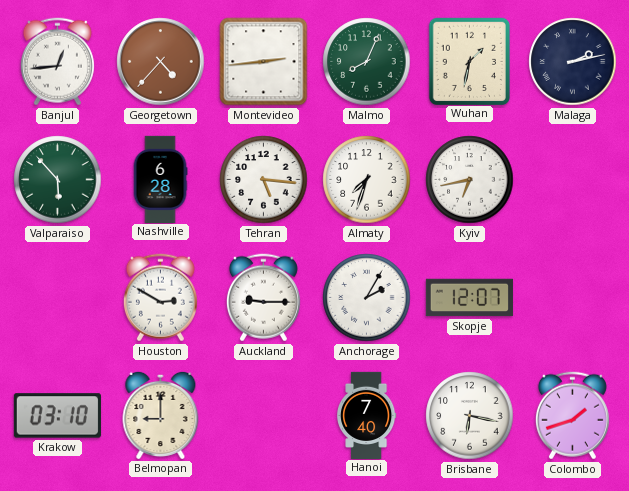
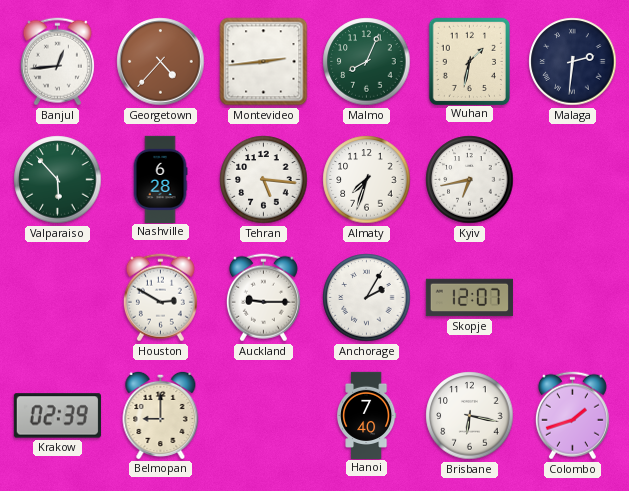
Malaga: 2:13 -> 2:31 (573, 62)
Krakow: 03:10 -> 02:39 (57, 416)
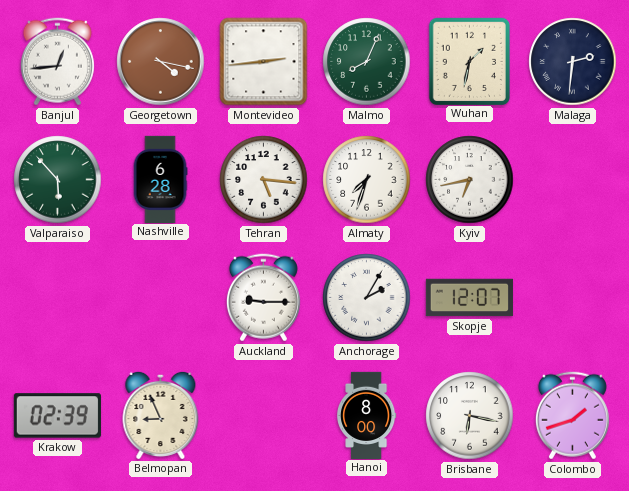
Georgetown: 4:37 -> 4:17 (161, 62)
Houston: 2:50 -> none (160, 298)
Belmopan: 9:00 -> 8:56 (161, 415)
Hanoi: 7:40 -> 8:00 (367, 415)
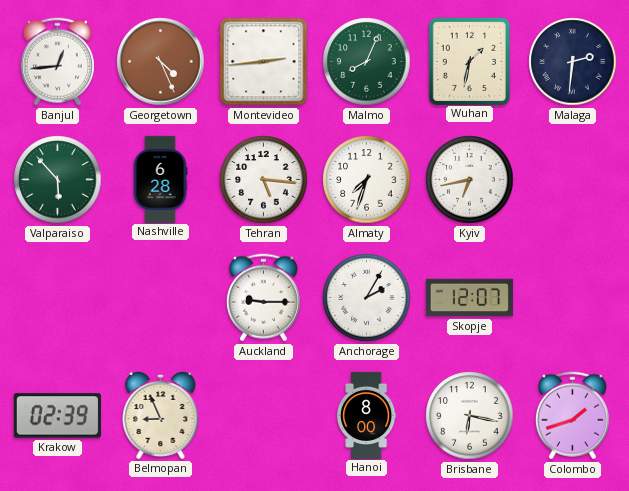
Georgetown: 4:17 -> 4:26 (161, 62)
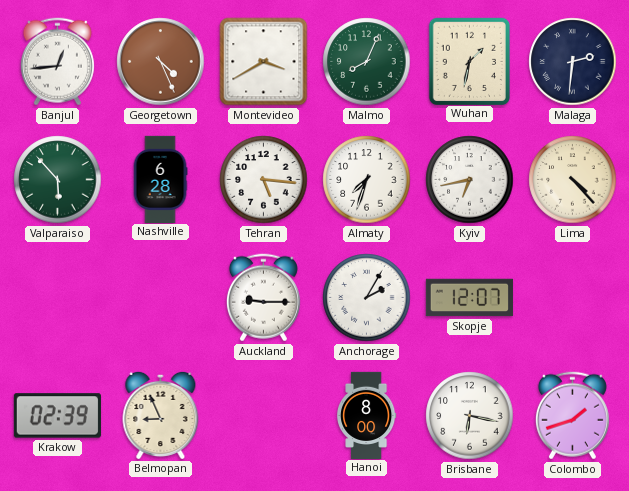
Montevideo: 2:44 -> 3:40 (264, 62)
Lima: none -> 4:23 (573, 180)
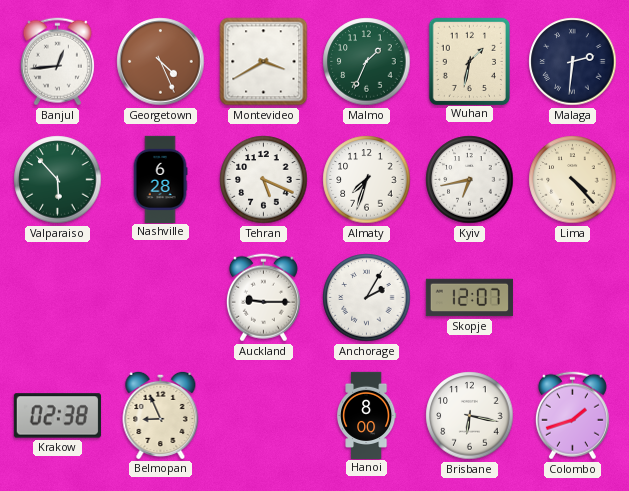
Malmo: 8:04 -> 1:34 (367, 62)
Tehran: 5:16 -> 5:19 (264, 180)
Krakow: 02:39 -> 02:38 (57, 416)
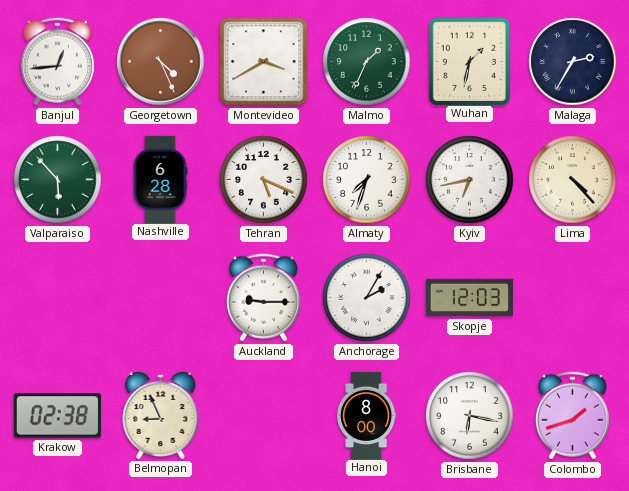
Malaga: 2:31 -> 2:35 (573, 62)
Skopje: 12:07 -> 12:03 (469, 298)
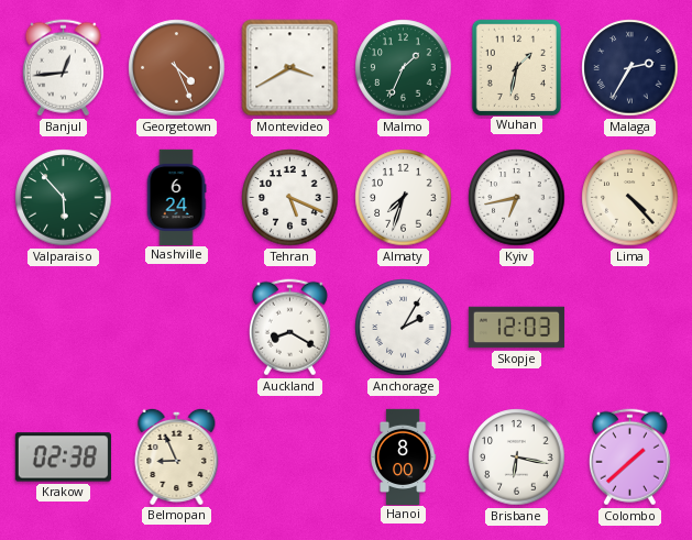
Nashville: 6:28 -> 6:24 (176, 197)
Auckland: 9:15 -> 8:20 (289, 328)
Colombo: 1:42 -> 1:38 (629, 458)
